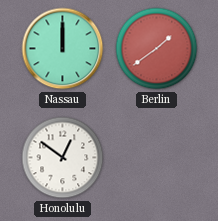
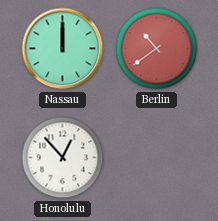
Berlin: 1:39 -> 10:39 (157, 49)
Honolulu: 12:51 -> 12:53 (63, 158)
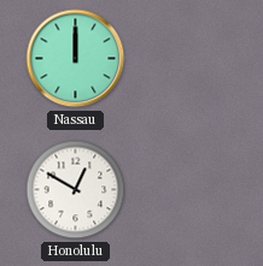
Berlin: 10:39 -> none (157, 49)
Honolulu: 12:53 -> 12:50 (76, 190)
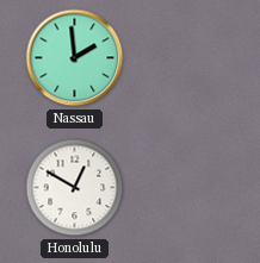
Nassau: 12:00 -> 1:59 (75, 58)
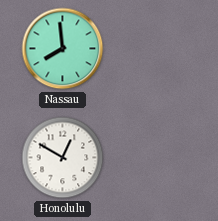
Nassau: 1:59 -> 7:59 (63, 49)
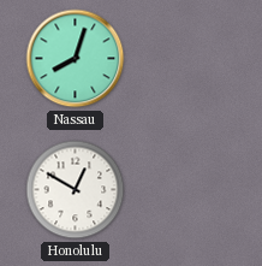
Nassau: 7:59 -> 8:03 (76, 59)
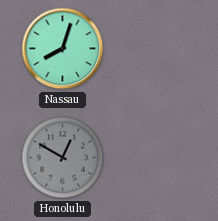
Honolulu dial: white -> grey (63, 158)
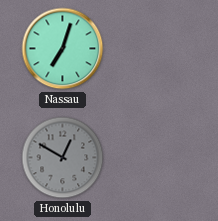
Nassau: 8:03 -> 7:03 (63, 49)
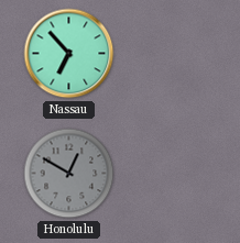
Nassau: 7:03 -> 6:53 (69, 54)
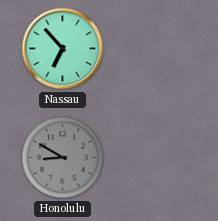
Honolulu: 12:50 -> 8:50 (63, 158)
